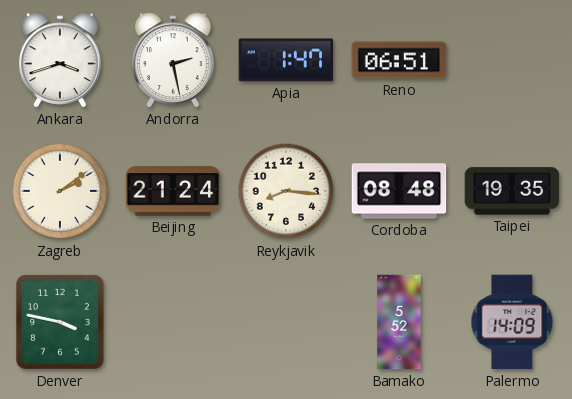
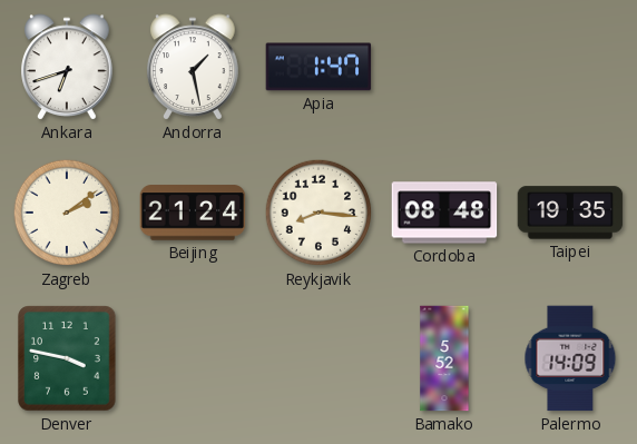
Ankara: 3:42 -> 6:42 (67, 67)
Andorra: 2:28 -> 1:28 (193, 67)
Reno: 06:51 -> none (399, 60)
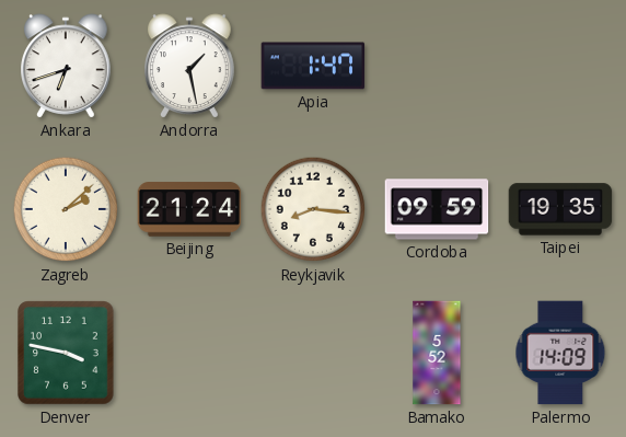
Zagreb: 2:09 -> 2:08 (66, 209)
Cordoba: 08:48 -> 09:59 (437, 209)
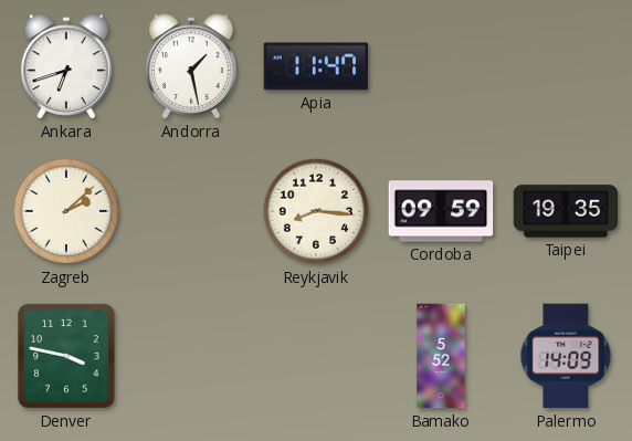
Apia: 1:47 -> 11:47 (316, 66)
Beijing: 21:24 -> none (189, 209)
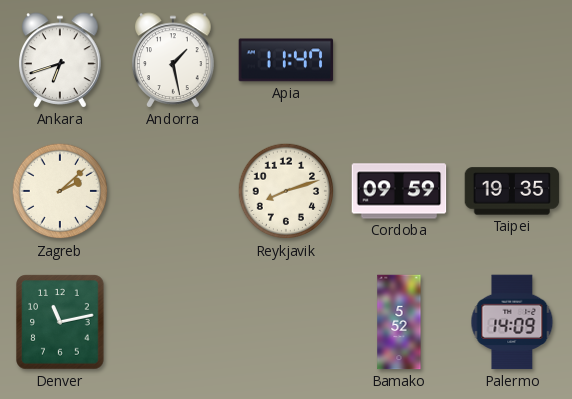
Reykjavik: 8:16 -> 8:12 (286, 191)
Denver: 3:47 -> 11:13 (60, 322)
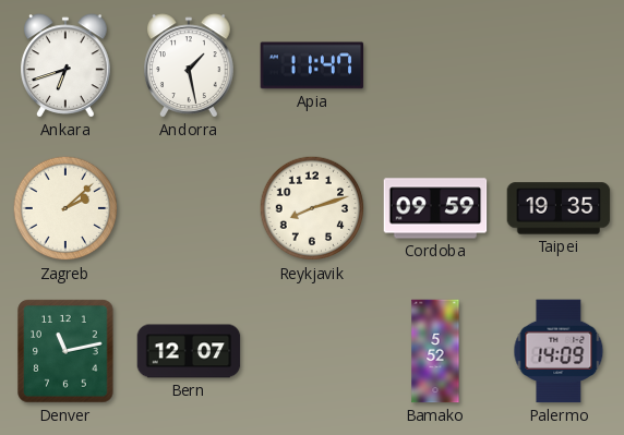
Bern: none -> 12:07 (189, 351)
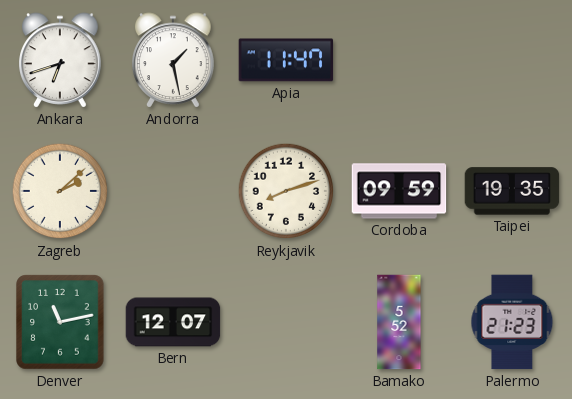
Palermo: 14:09 -> 21:23 (512, 322)
